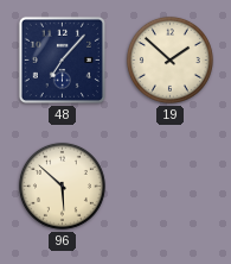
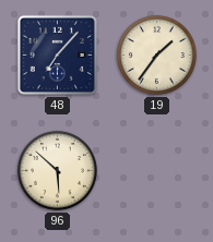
19: 1:52 -> 1:36 (156, 55)
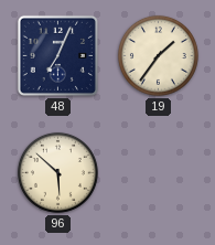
48: 7:07 -> 7:04 (57, 55)
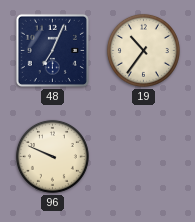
19: 1:36 -> 10:36 (143, 50)
96: 5:52 -> 9:49 (52, 156)
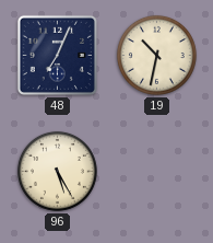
19: 10:36 -> 10:32 (156, 55)
96: 9:49 -> 5:25 (57, 171)
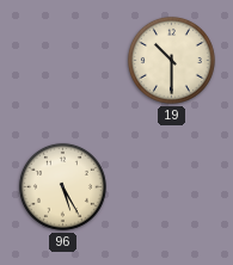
48: 7:04 -> none (57, 55)
19: 10:32 -> 10:30 (171, 60)
